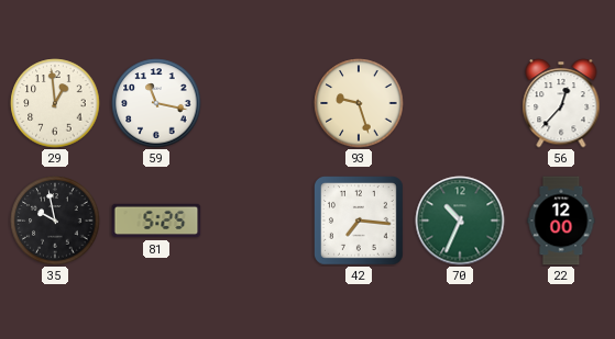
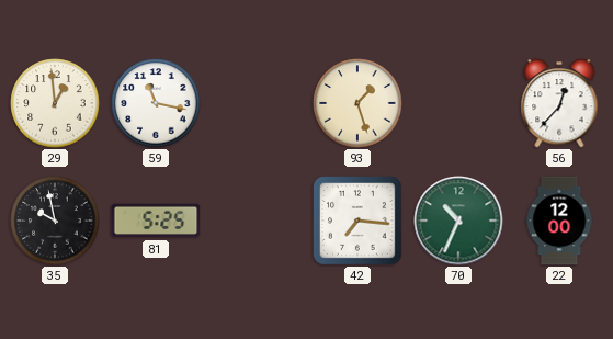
93: 9:27 -> 1:27 (357, 103)
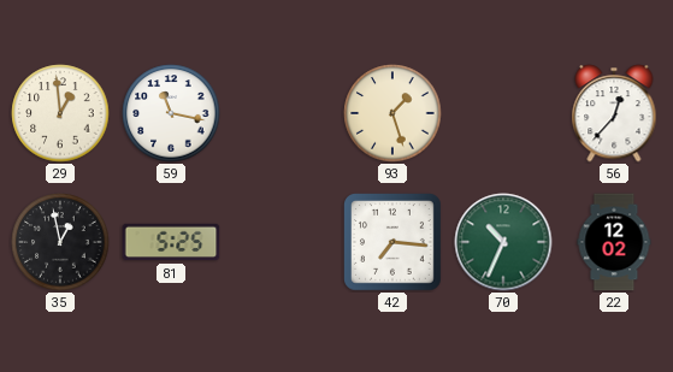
35: 9:58 -> 12:58 (60, 242)
22: 12:00 -> 12:02 (614, 242)
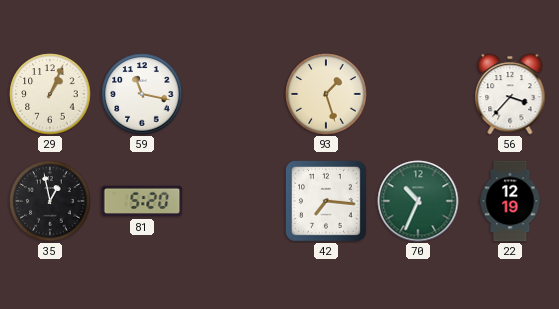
29: 12:59 -> 1:04 (50, 94)
56: 12:37 -> 3:37 (510, 94)
81: 5:25 -> 5:20 (142, 201)
22: 12:02 -> 12:19 (510, 201)
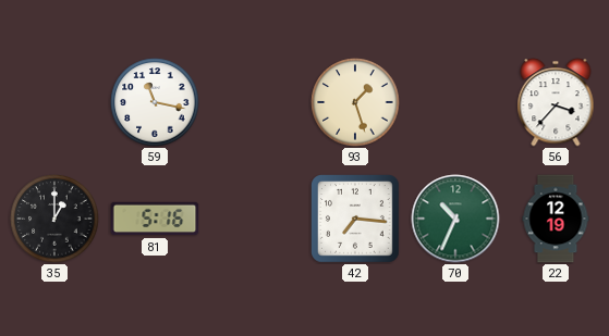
29: 1:04 -> none (50, 94)
35: 12:58 -> 1:00 (54, 219)
81: 5:20 -> 5:16 (155, 219)
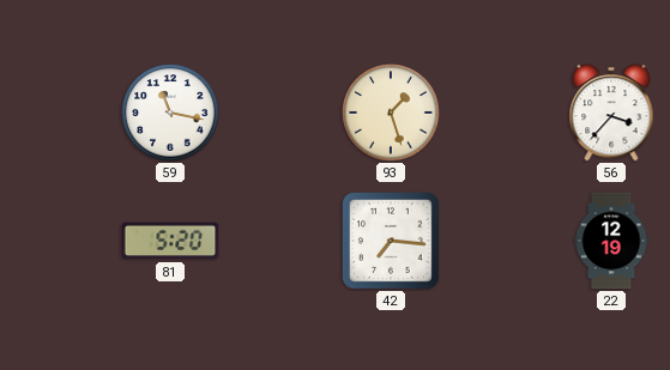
35: 1:00 -> none (54, 219)
81: 5:16 -> 5:20 (170, 241)
70: 10:34 -> none (455, 219)
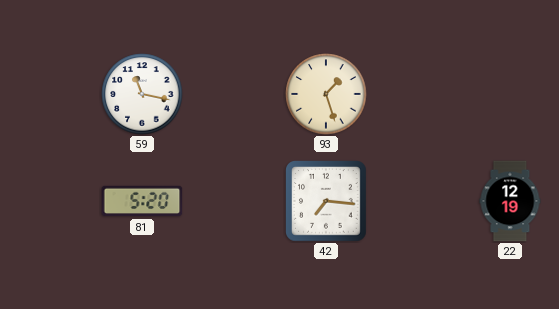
56: 3:37 -> none (611, 113)
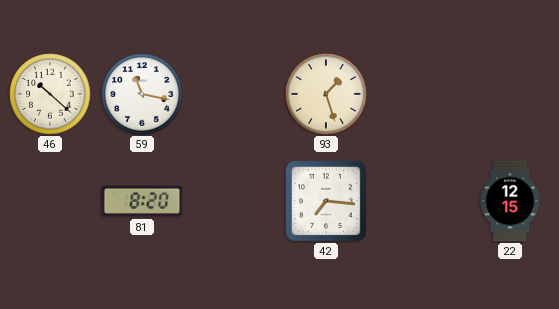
46: none -> 10:22 (50, 94)
81: 5:20 -> 8:20 (142, 201)
22: 12:19 -> 12:15 (510, 201)
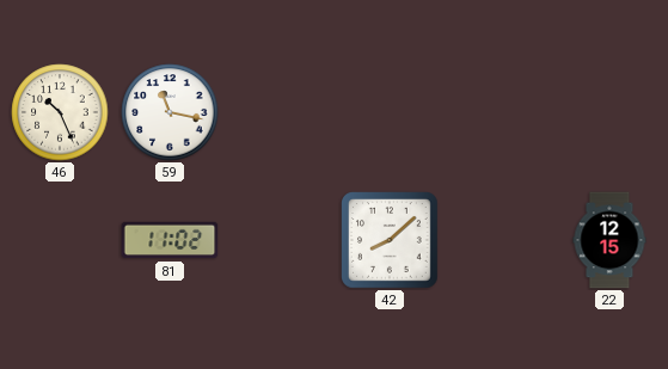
46: 10:22 -> 10:26 (60, 112)
93: 1:27 -> none (326, 94)
81: 8:20 -> 11:02 (170, 240)
42: 7:16 -> 8:08 (390, 240)
